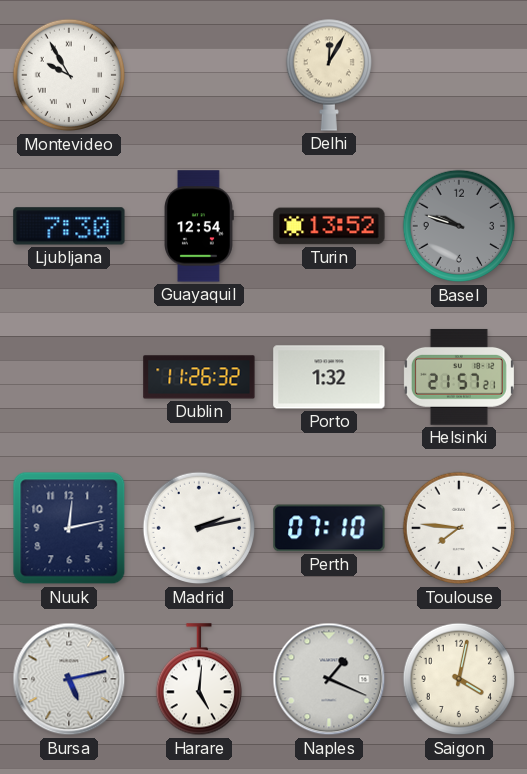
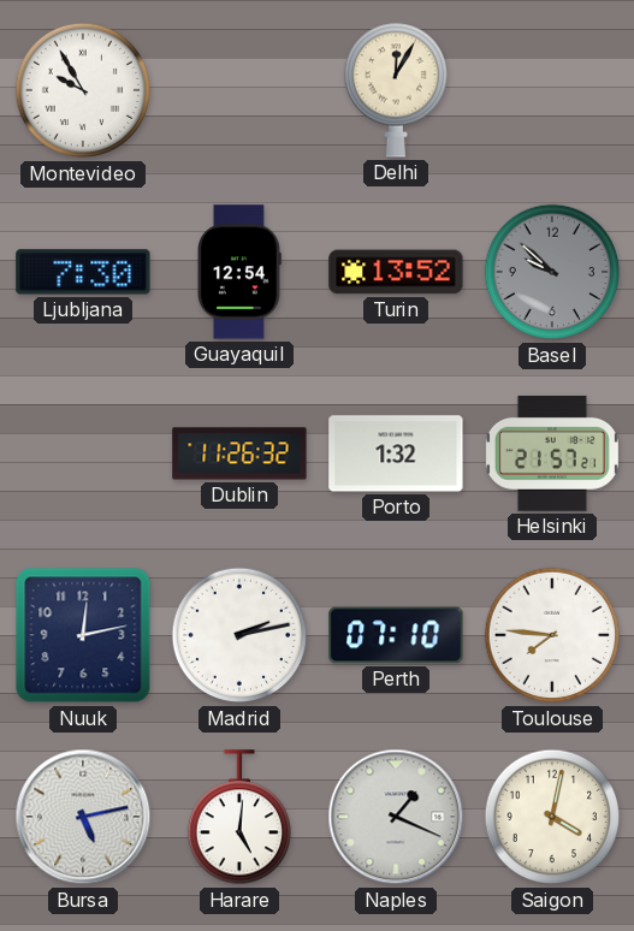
Basel: 9:48 -> 9:52 (552, 272)
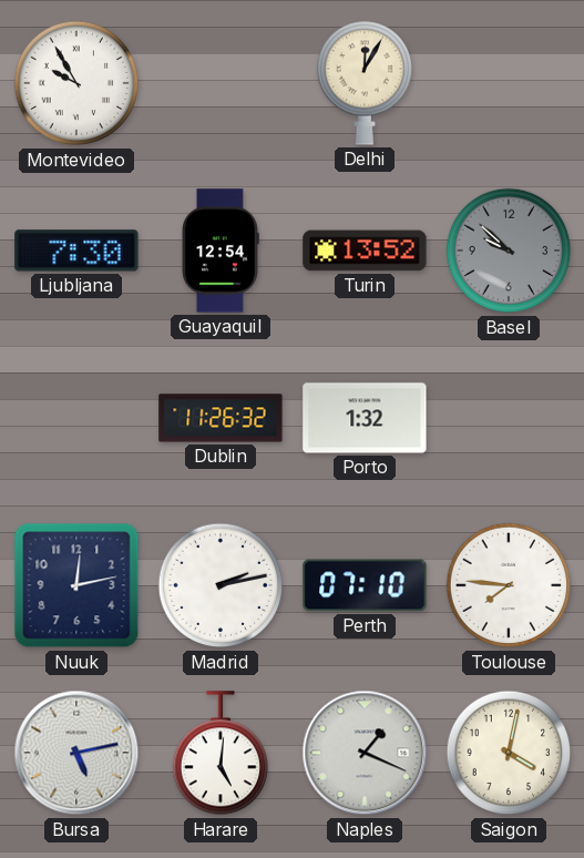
Helsinki: 21:57 -> none (552, 453)
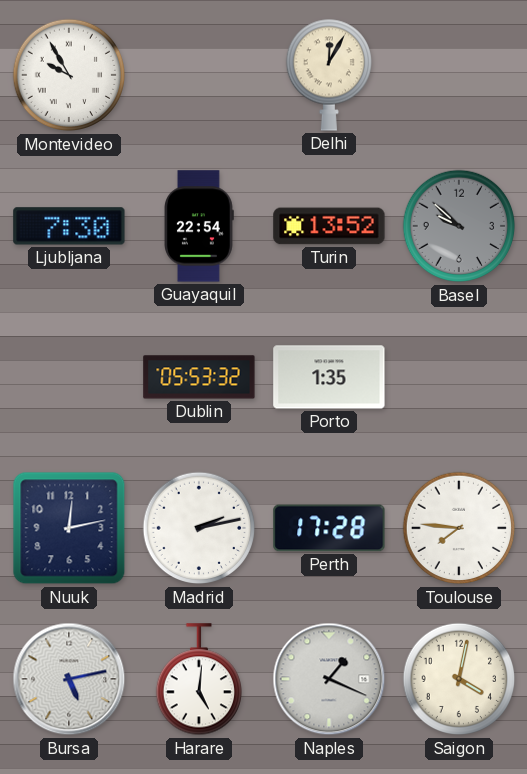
Guayaquil: 12:54 -> 22:54 (199, 226)
Dublin: 11:26 -> 05:53 (199, 377)
Porto: 1:32 -> 1:35 (329, 377)
Perth: 07:10 -> 17:28 (329, 528)
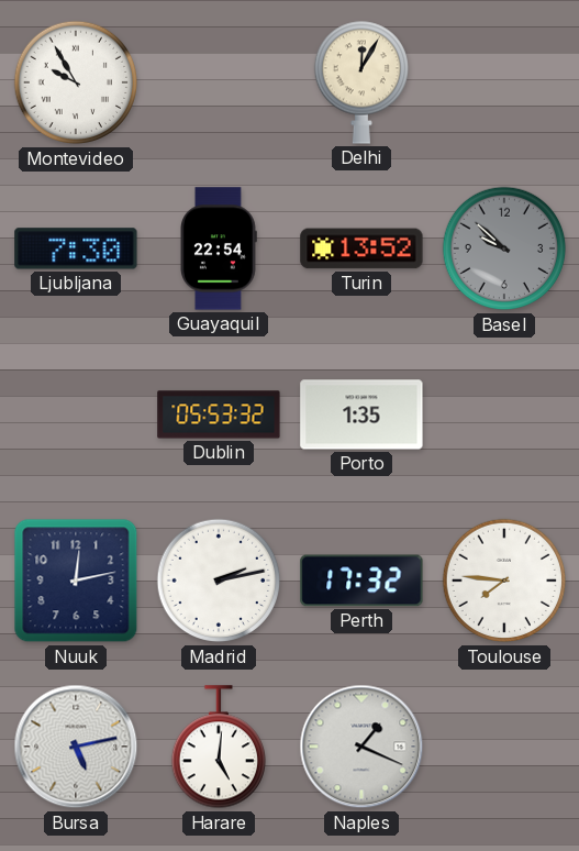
Perth: 17:28 -> 17:32 (361, 581)
Saigon: 4:02 -> none (459, 679)
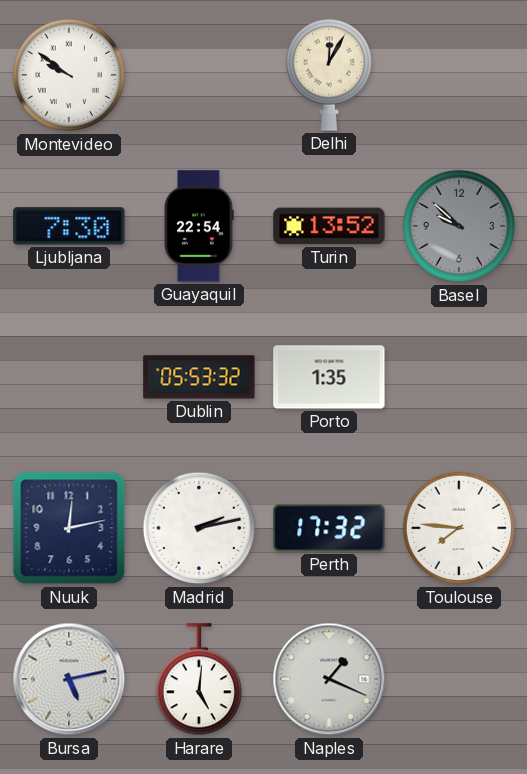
Montevideo: 9:55 -> 9:51 (69, 75)
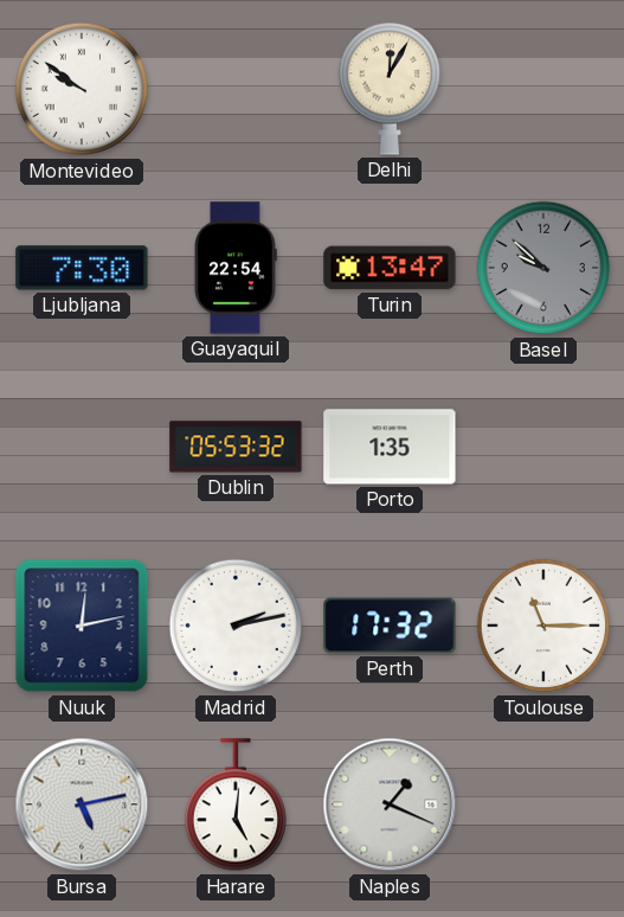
Turin: 13:52 -> 13:47 (390, 268)
Toulouse: 7:46 -> 11:15 (543, 626)
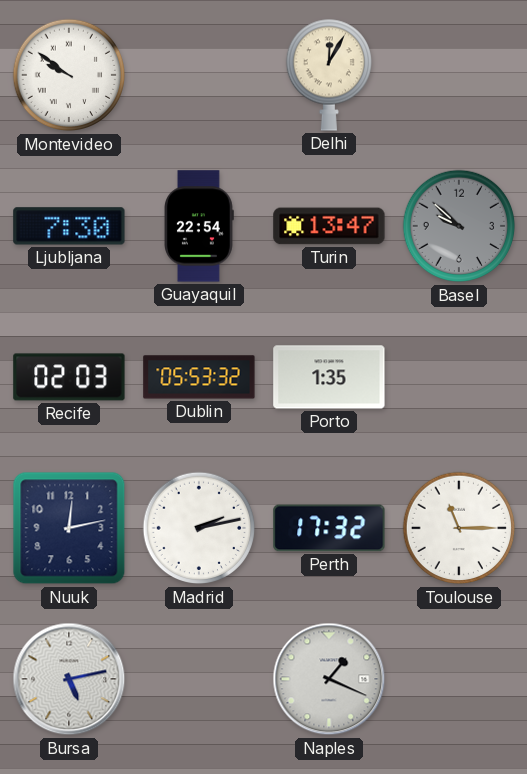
Recife: none -> 02:03 (69, 377)
Harare: 5:01 -> none (234, 806)
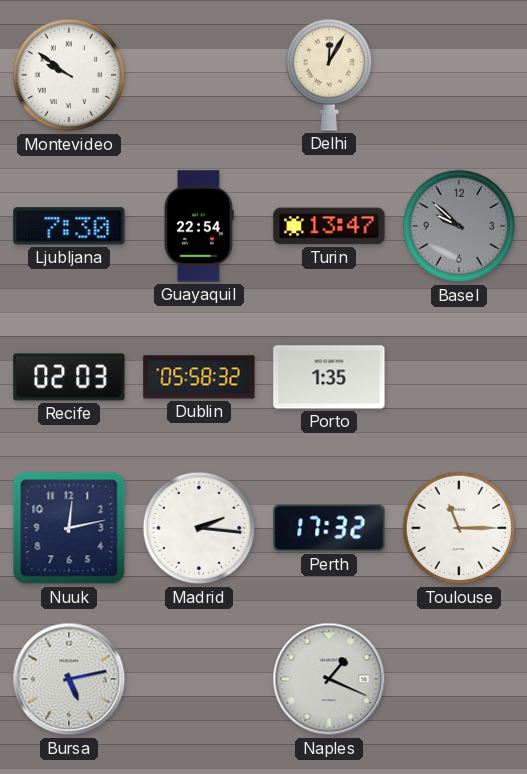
Dublin: 05:53 -> 05:58 (199, 377)
Madrid: 2:13 -> 2:16 (199, 528)
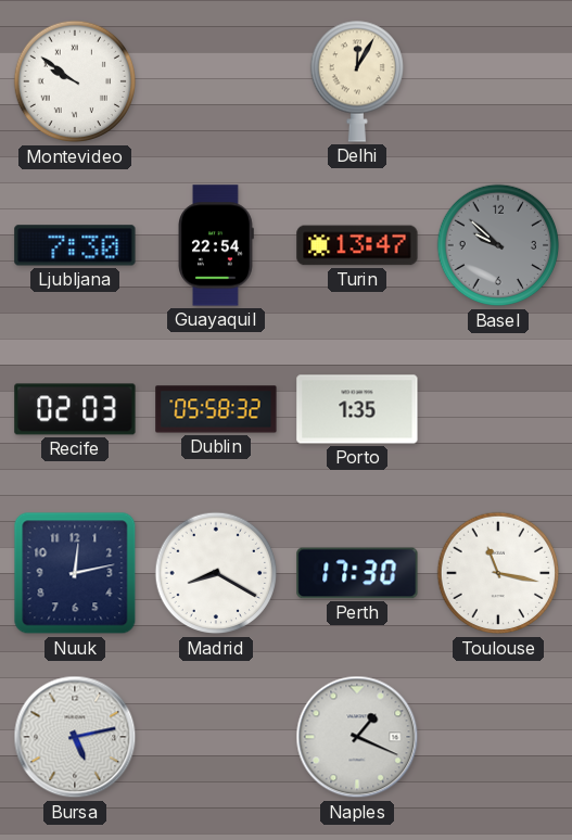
Madrid: 2:16 -> 8:20 (216, 573)
Perth: 17:32 -> 17:30 (357, 573)
Toulouse: 11:15 -> 11:17 (498, 573)
